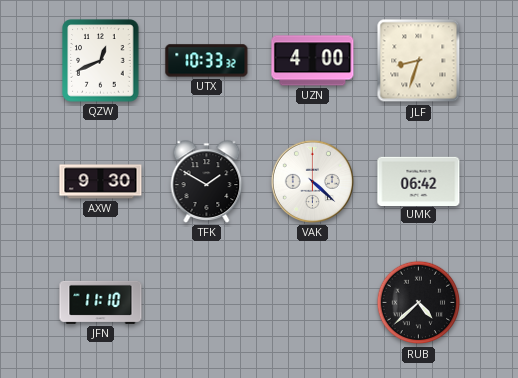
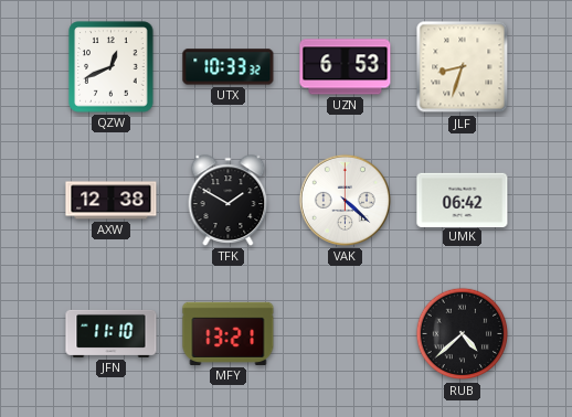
UZN: 4:00 -> 6:53 (346, 67)
AXW: 9:30 -> 12:38 (112, 201)
MFY: none -> 13:21 (229, 333)
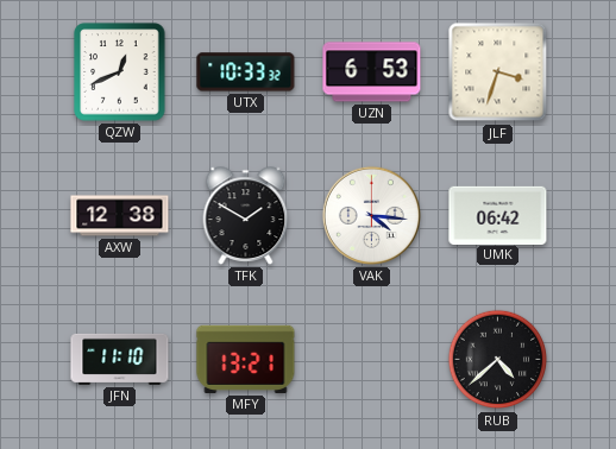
JLF: 8:33 -> 3:33 (498, 72)
VAK: 4:22 -> 4:16 (371, 215)
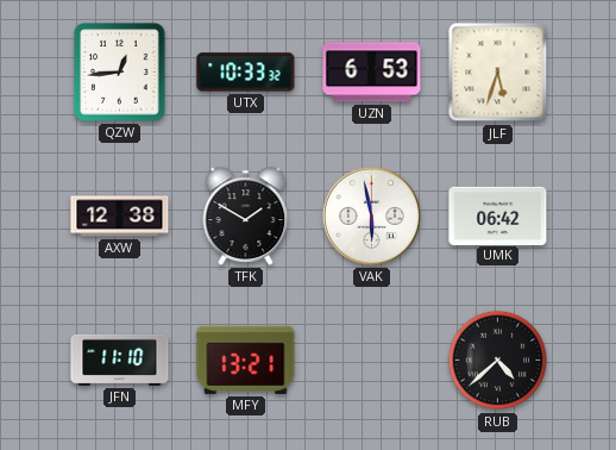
QZW: 12:41 -> 12:44 (120, 73)
JLF: 3:33 -> 5:33 (498, 73)
VAK: 4:16 -> 5:58 (371, 215)
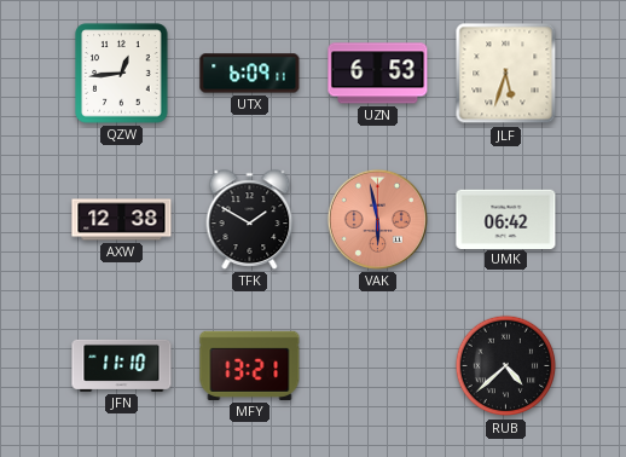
UTX: 10:33 -> 6:09 (250, 74)
VAK dial: white -> salmon (377, 219)
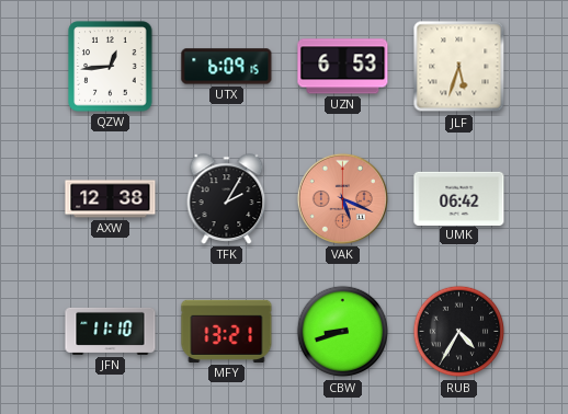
UTX: 6:09:11 -> 6:09:15 (227, 67)
TFK: 1:50 -> 2:05 (227, 199)
VAK: 5:58 -> 5:19 (342, 198)
CBW: none -> 8:42 (343, 332)
RUB: 4:38 -> 4:35 (459, 332)
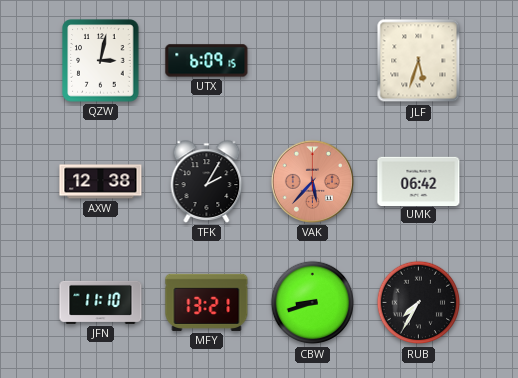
QZW: 12:44 -> 3:02 (101, 61)
UZN: 6:53 -> none (343, 67)
VAK: 5:19 -> 5:37 (312, 181)
RUB: 4:35 -> 7:35 (419, 303)
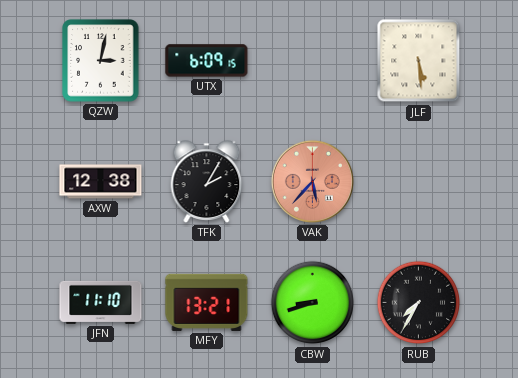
JLF: 5:33 -> 5:29 (419, 61)
UMK: 06:42 -> none (419, 181)
